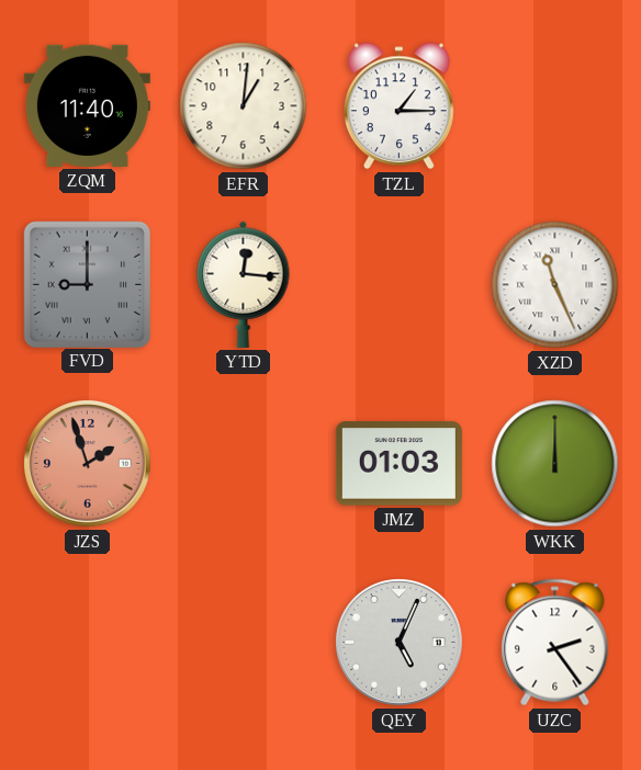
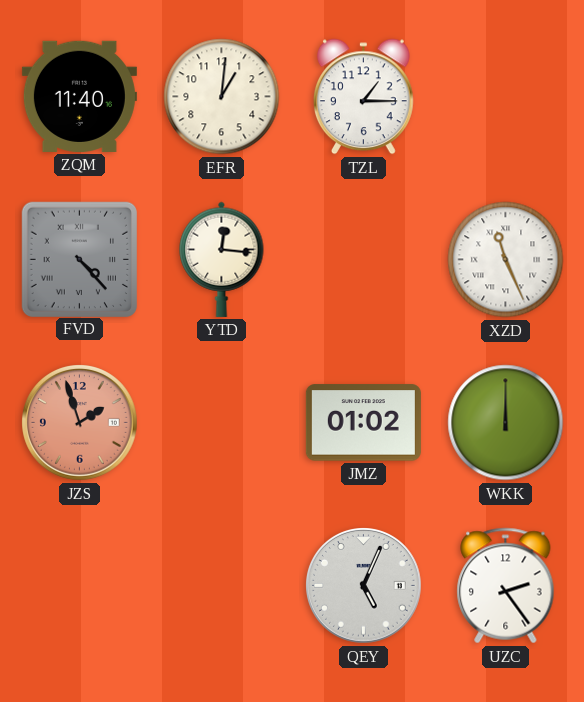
FVD: 9:00 -> 4:23 (79, 259)
JMZ: 01:03 -> 01:02 (363, 423)
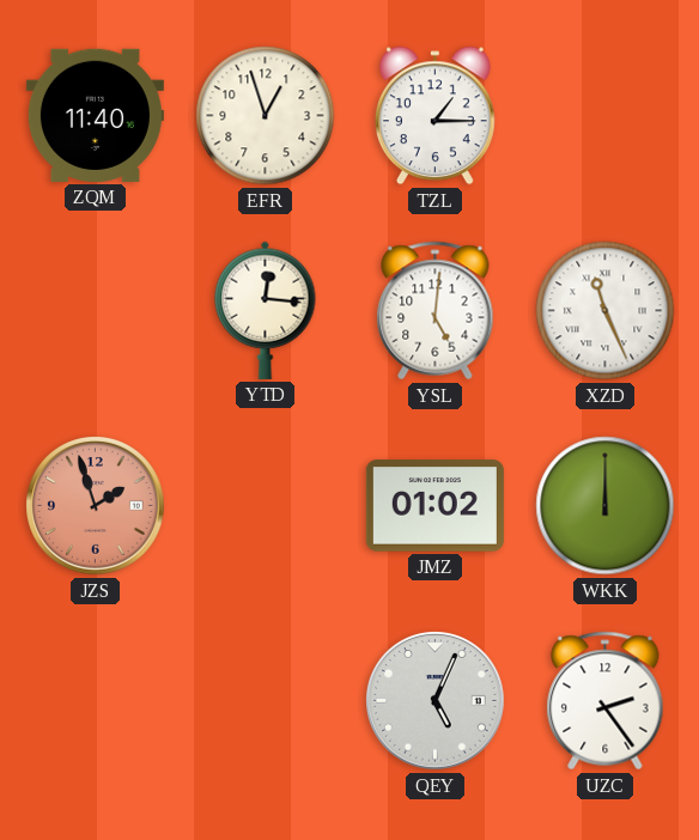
EFR: 1:01 -> 12:57 (266, 116)
FVD: 4:23 -> none (79, 259)
YSL: none -> 5:01 (436, 311)
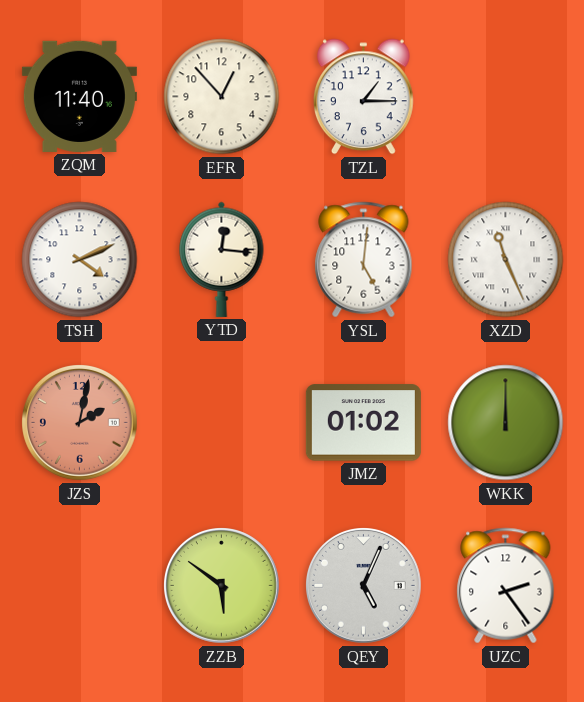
EFR: 12:57 -> 12:53 (222, 97)
TSH: none -> 4:11 (80, 260)
JZS: 1:57 -> 2:02 (80, 423)
ZZB: none -> 5:51 (222, 586)
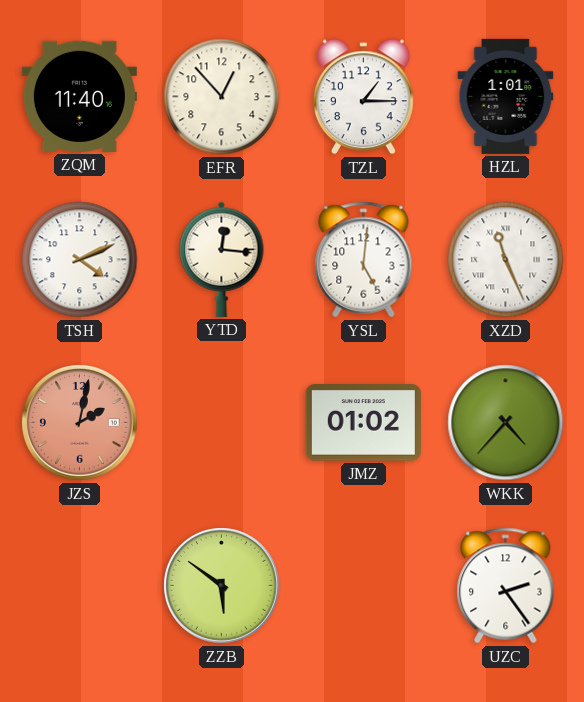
HZL: none -> 1:01 (506, 96)
WKK: 12:00 -> 4:37 (506, 423)
QEY: 5:04 -> none (364, 586)
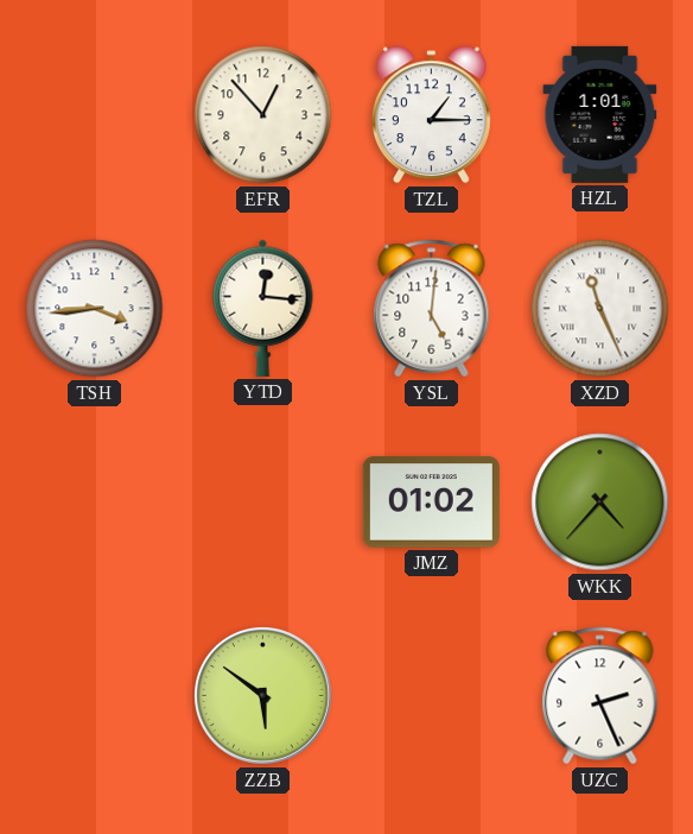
ZQM: 11:40 -> none (79, 96)
TSH: 4:11 -> 3:44 (95, 309)
JZS: 2:02 -> none (80, 423)
UZC: 2:24 -> 2:26 (600, 696)
